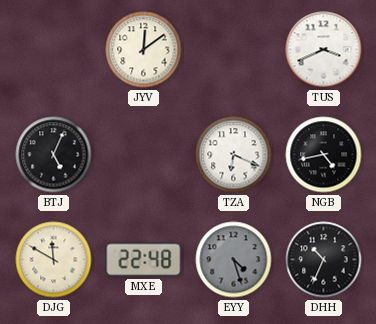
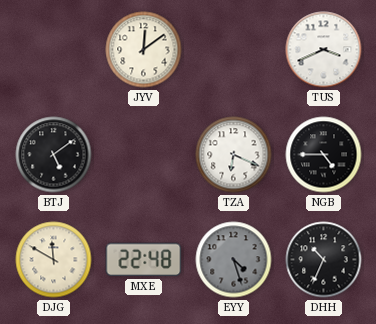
BTJ: 5:04 -> 5:09 (54, 155)
NGB: 4:43 -> 4:45 (324, 155)
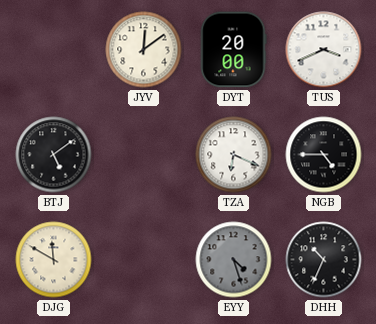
DYT: none -> 20:00 (234, 50)
MXE: 22:48 -> none (144, 260)
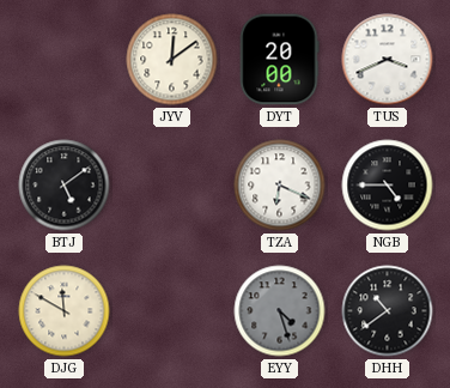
DHH: 10:34 -> 10:39 (388, 311)
